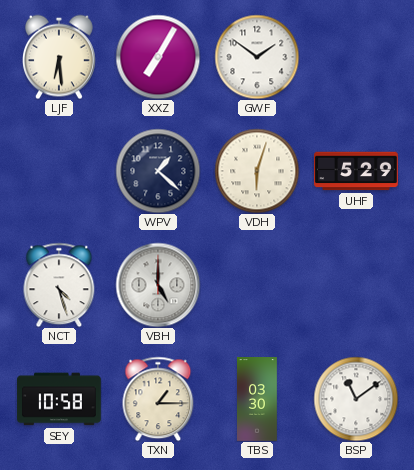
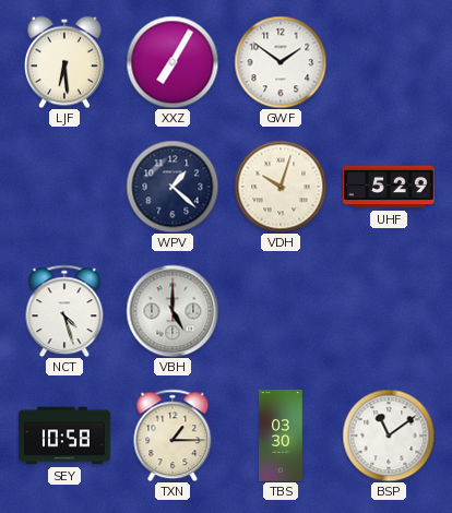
VDH: 6:03 -> 10:03 (281, 187)
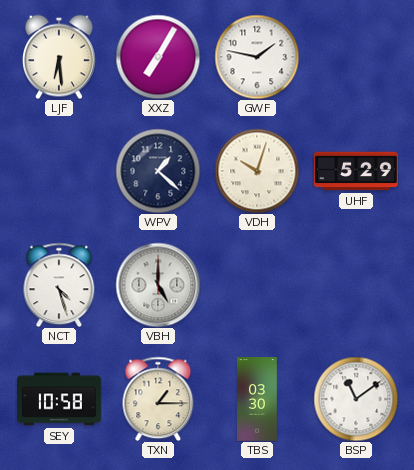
GWF: 1:51 -> 1:47 (257, 57)
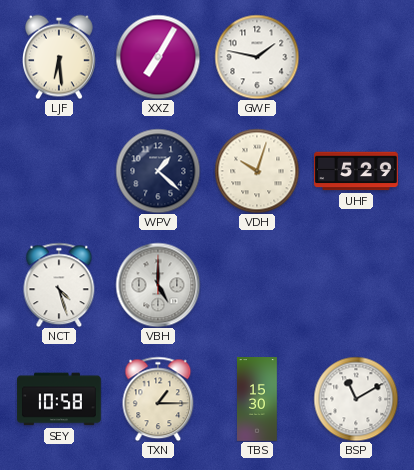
TBS: 03:30 -> 15:30 (257, 399)
BSP: 11:09 -> 11:10 (356, 399)
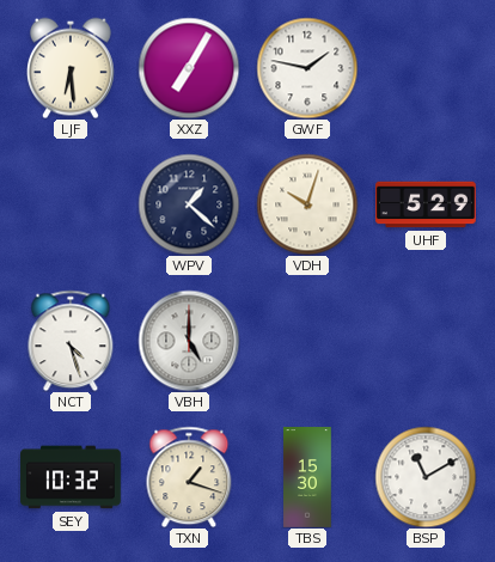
SEY: 10:58 -> 10:32 (71, 477)
TXN: 1:15 -> 1:18 (189, 477)
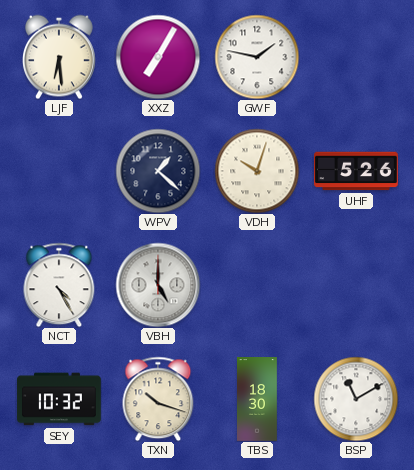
UHF: 5:29 -> 5:26 (356, 171)
NCT: 4:27 -> 4:25 (59, 285)
TXN: 1:18 -> 10:18 (158, 399)
TBS: 15:30 -> 18:30 (257, 399)
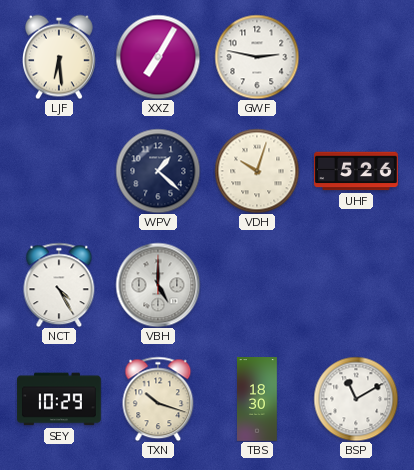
GWF: 1:47 -> 2:47 (257, 57)
SEY: 10:32 -> 10:29 (59, 399)
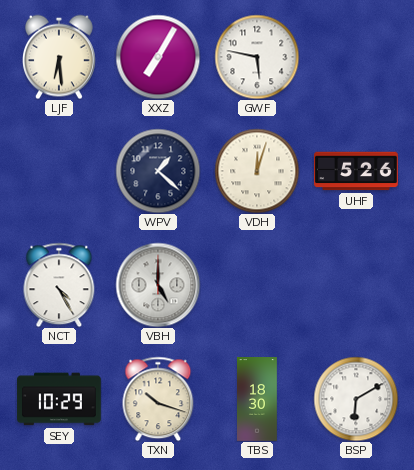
GWF: 2:47 -> 5:47 (257, 57)
VDH: 10:03 -> 12:03 (257, 171)
BSP: 11:10 -> 6:10 (356, 399)
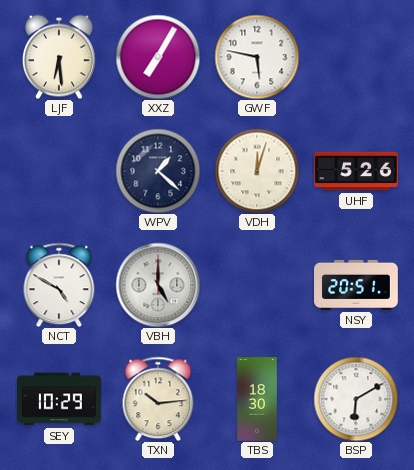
NCT: 4:25 -> 4:50 (59, 285)
NSY: none -> 20:51 (356, 285)
TXN: 10:18 -> 10:14 (158, 399)
